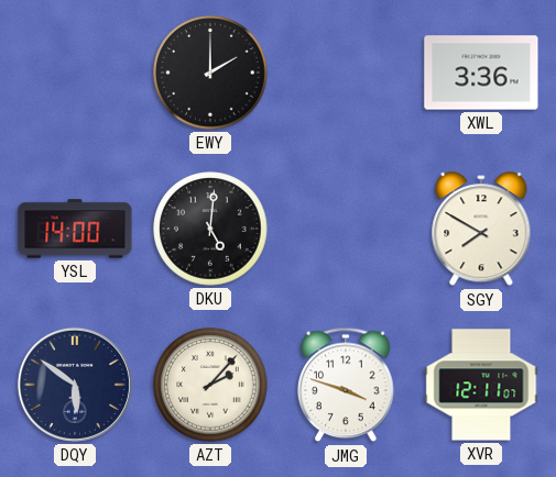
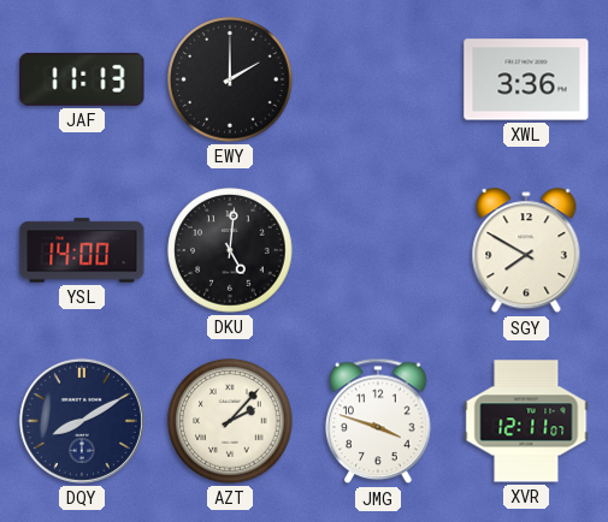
JAF: none -> 11:13 (82, 79)
DQY: 5:51 -> 8:10 (82, 421)
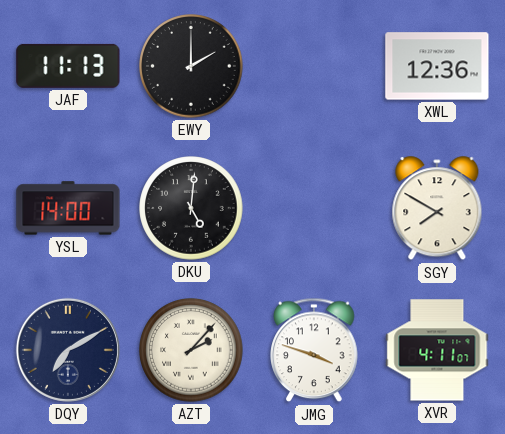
XWL: 3:36 -> 12:36 (437, 66)
DQY: 8:10 -> 7:10 (68, 350)
XVR: 12:11 -> 4:11 (437, 350)
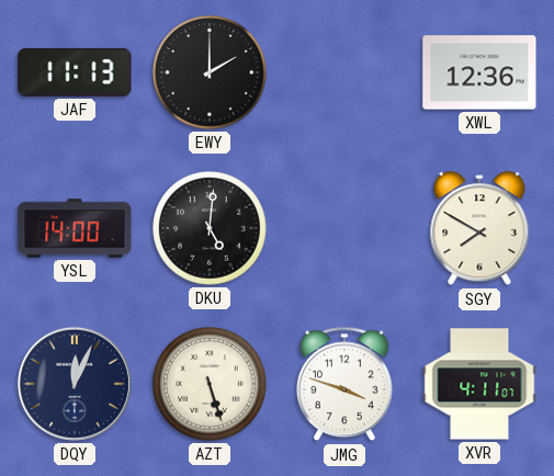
DQY: 7:10 -> 12:04 (75, 384)
AZT: 2:07 -> 5:27 (210, 384)
